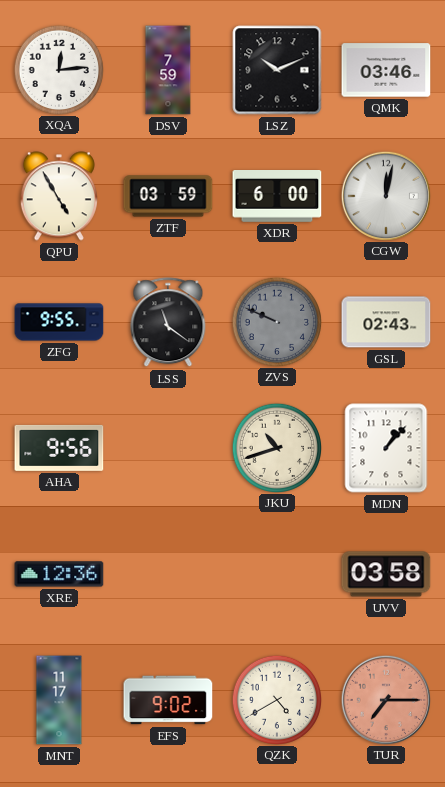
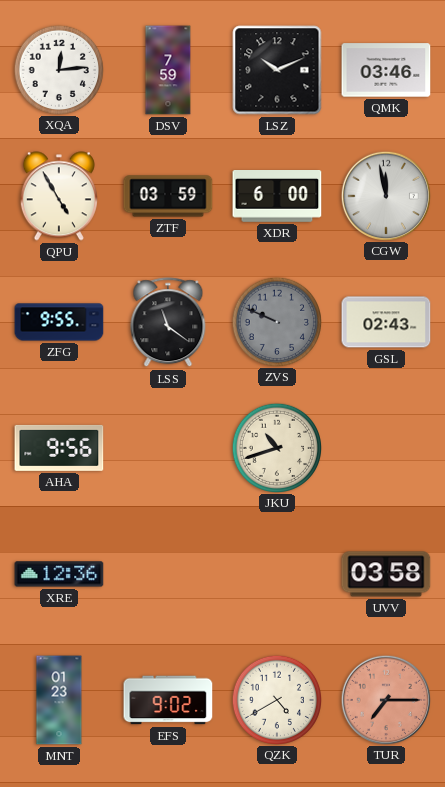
CGW: 12:02 -> 11:58 (385, 195)
MDN: 1:07 -> none (386, 448)
MNT: 11:17 -> 01:23 (59, 700)
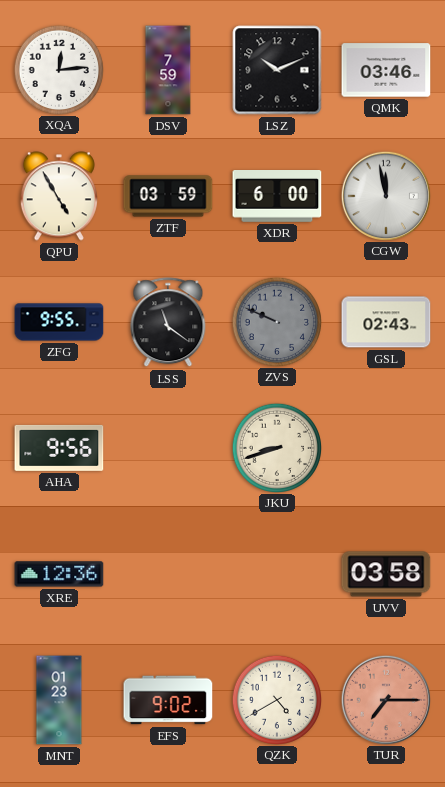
JKU: 10:42 -> 8:42 (276, 447)
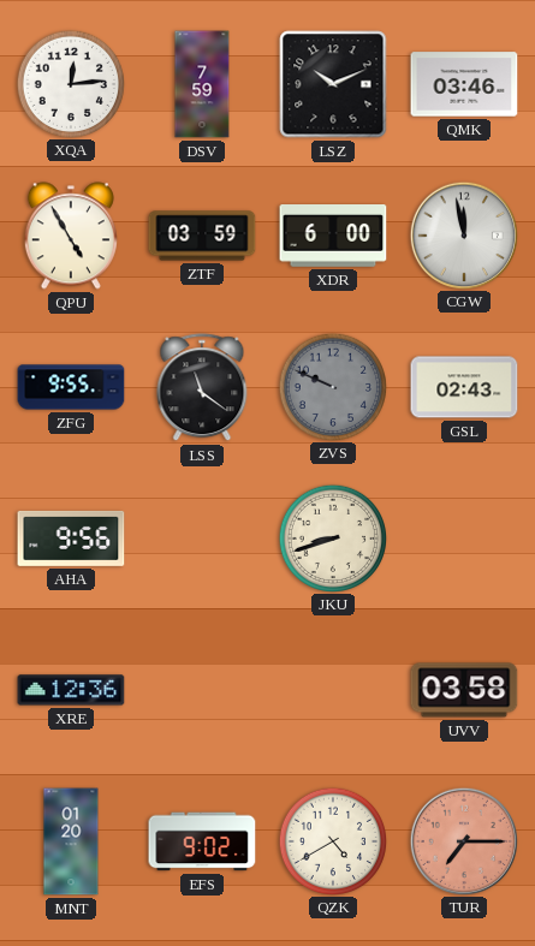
MNT: 01:23 -> 01:20 (71, 841)
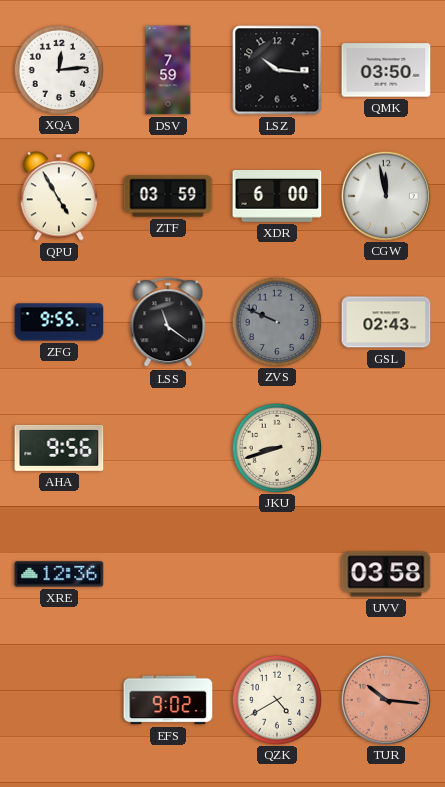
LSZ: 10:11 -> 10:16 (277, 70)
QMK: 03:46 -> 03:50 (386, 70)
MNT: 01:20 -> none (71, 841)
TUR: 7:15 -> 10:16 (385, 699)
